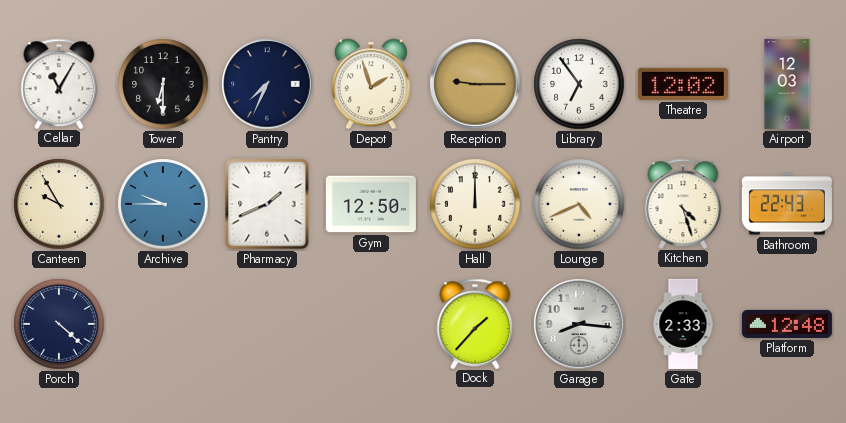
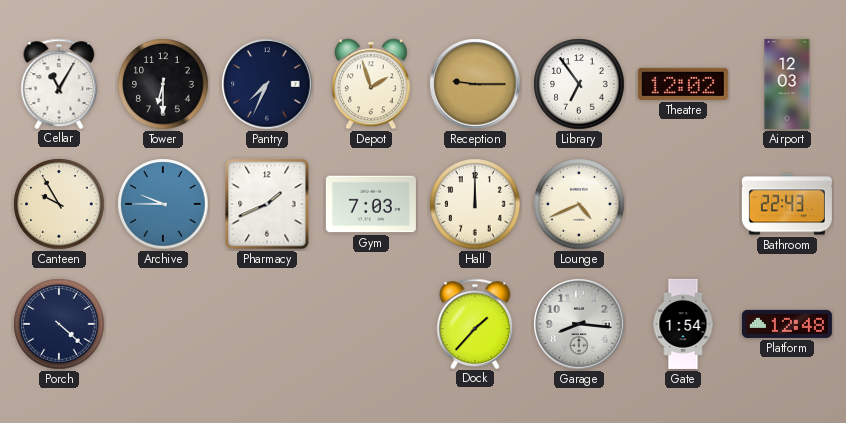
Gym: 12:50 -> 7:03 (371, 204)
Kitchen: 4:27 -> none (683, 203)
Gate: 2:33 -> 1:54 (683, 324)
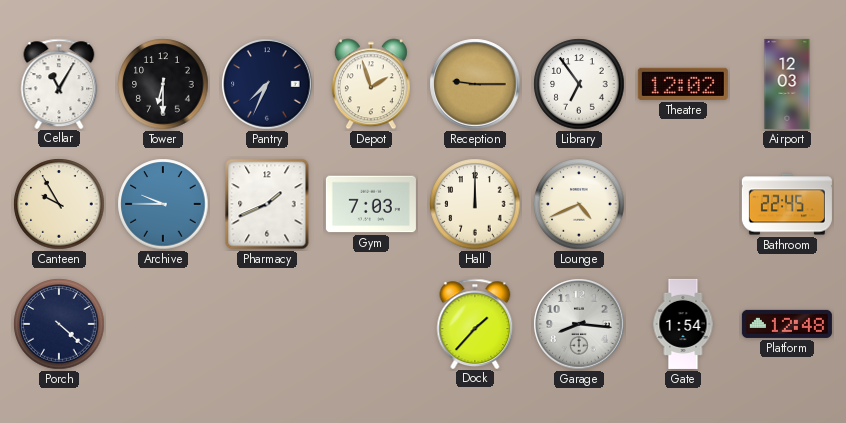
Bathroom: 22:43 -> 22:45 (787, 204)
